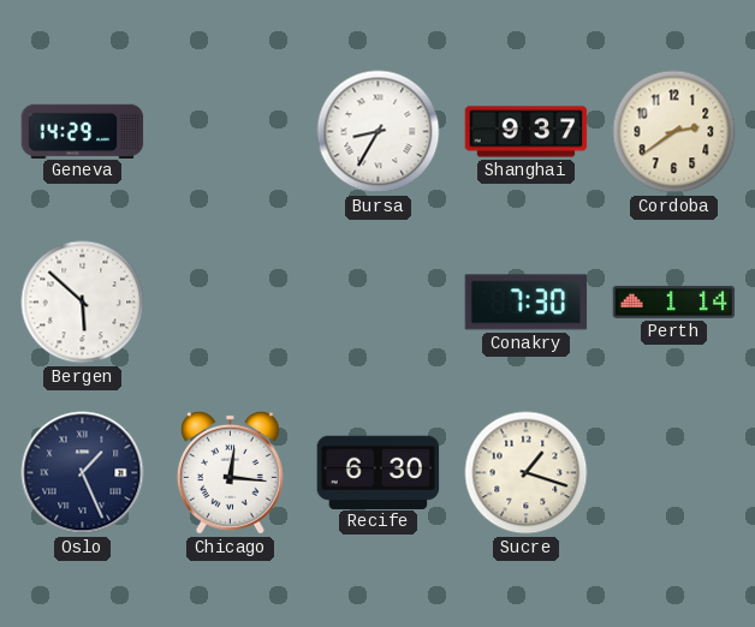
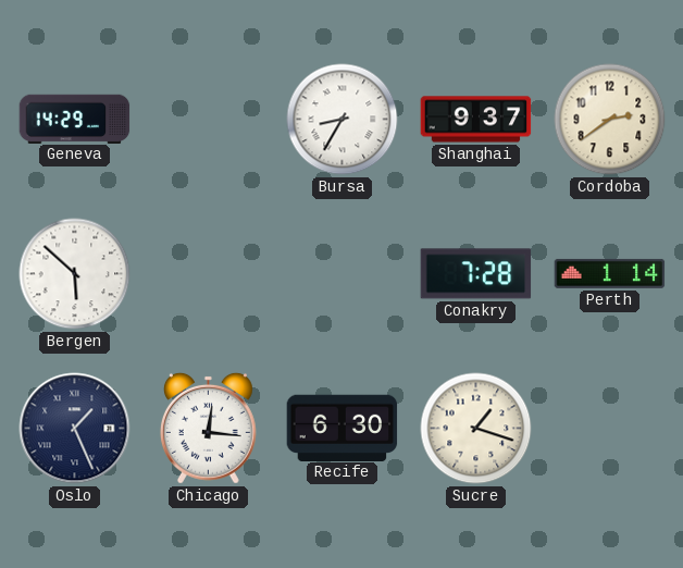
Conakry: 7:30 -> 7:28 (476, 274)
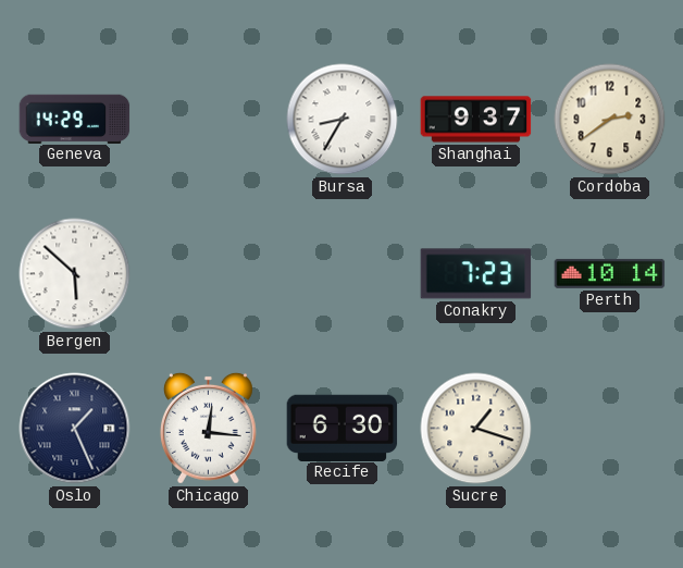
Conakry: 7:28 -> 7:23 (476, 274)
Perth: 1:14 -> 10:14 (610, 273)
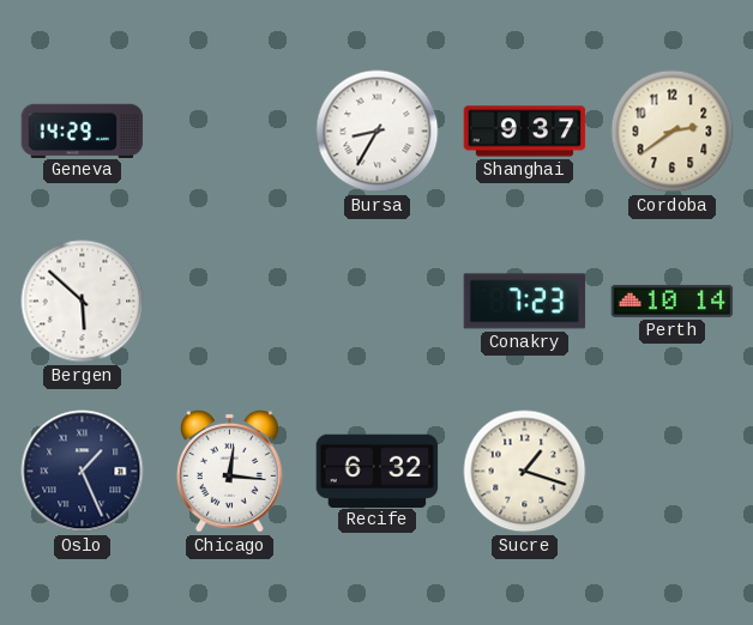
Recife: 6:30 -> 6:32 (378, 471)
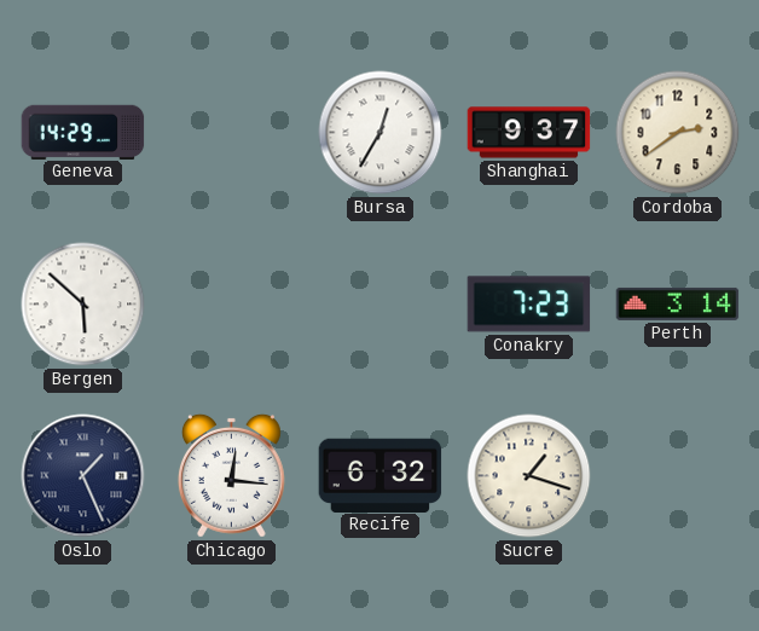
Bursa: 8:35 -> 12:35 (381, 133)
Perth: 10:14 -> 3:14 (678, 303)
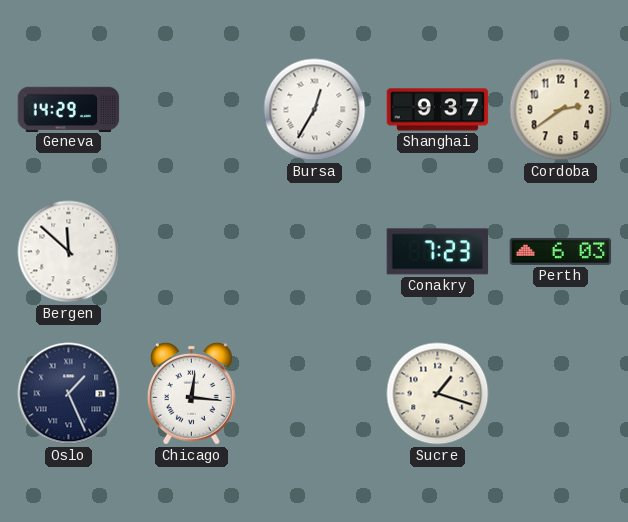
Bergen: 5:52 -> 11:52 (69, 252)
Perth: 3:14 -> 6:03 (561, 251)
Recife: 6:32 -> none (381, 475)
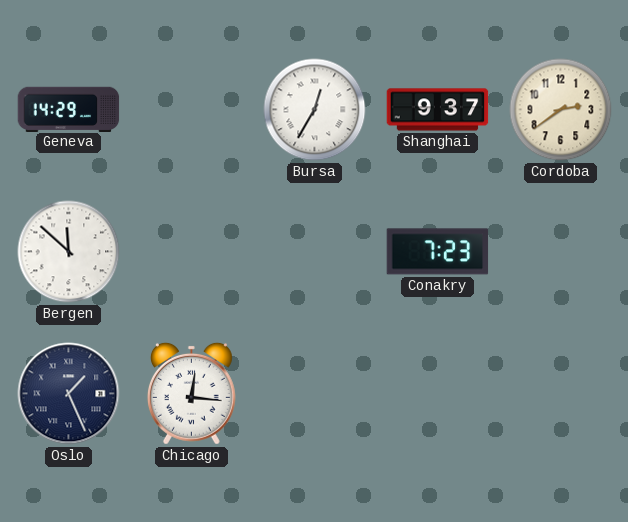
Perth: 6:03 -> none (561, 251)
Sucre: 1:18 -> none (438, 394)
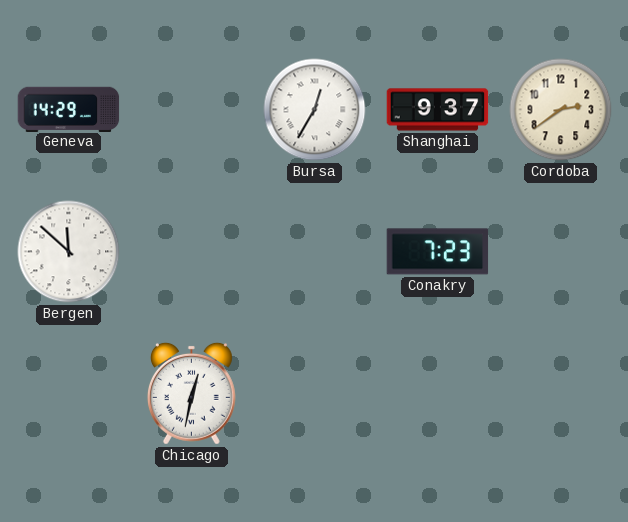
Oslo: 1:26 -> none (69, 394)
Chicago: 12:16 -> 12:32 (191, 393)
